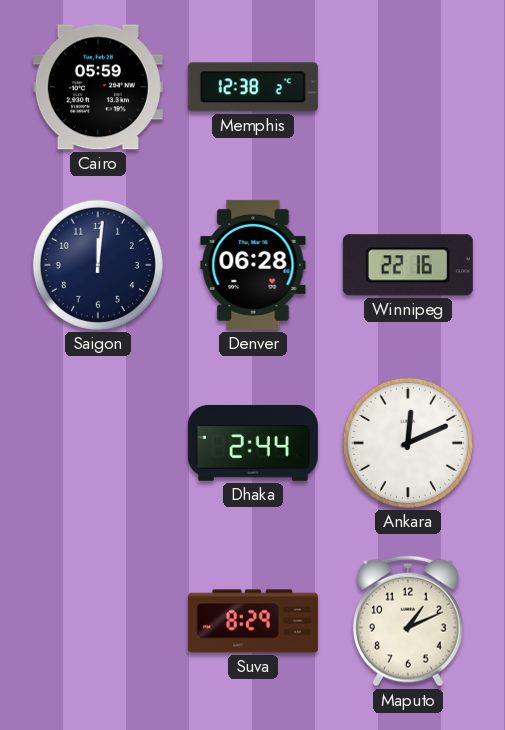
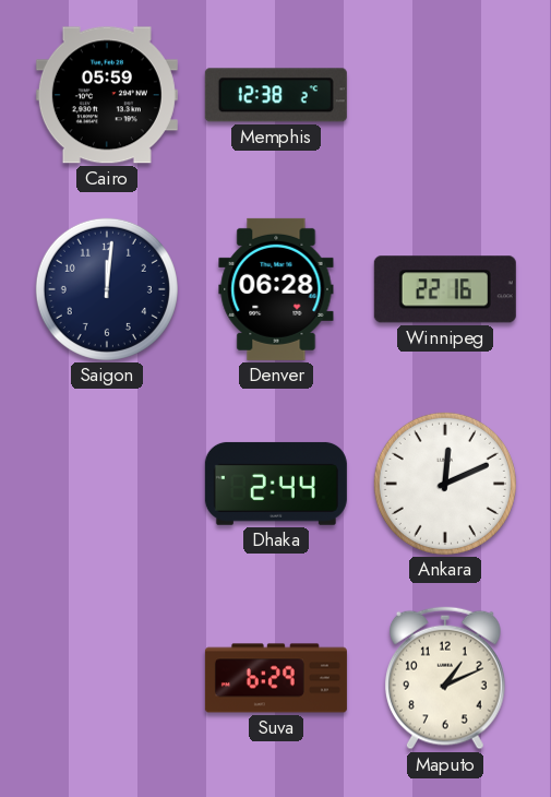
Suva: 8:29 -> 6:29 (276, 678)
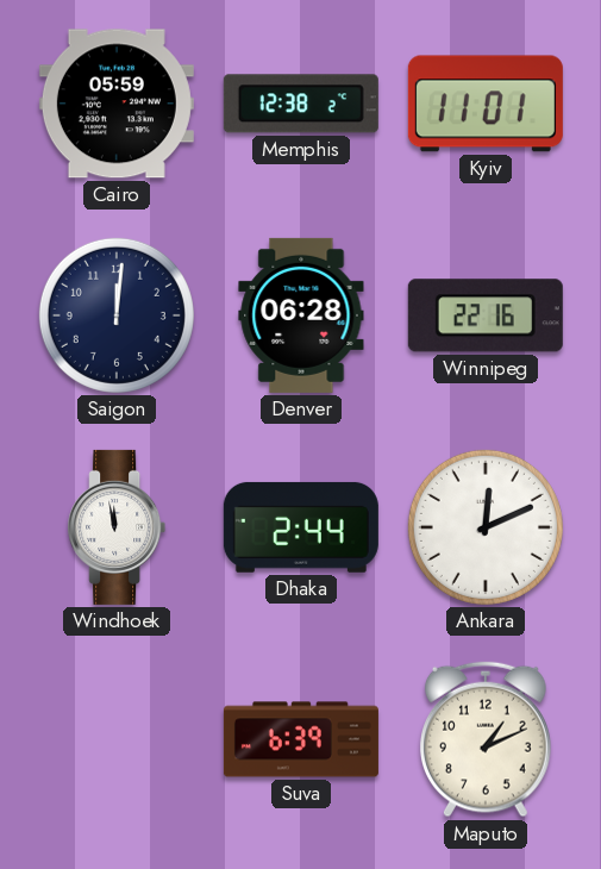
Kyiv: none -> 11:01 (486, 104)
Windhoek: none -> 11:58 (117, 527)
Suva: 6:29 -> 6:39 (301, 739)
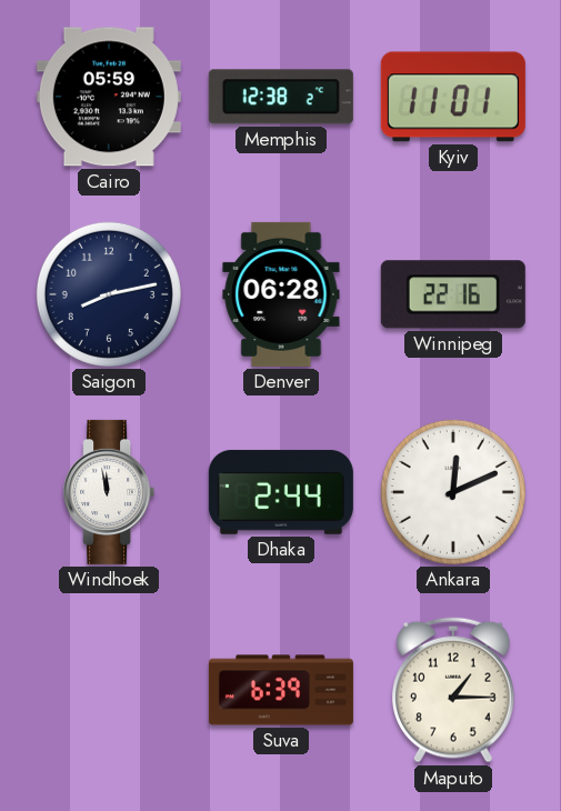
Saigon: 12:01 -> 8:13 (109, 294)
Maputo: 1:11 -> 1:15 (453, 690)
